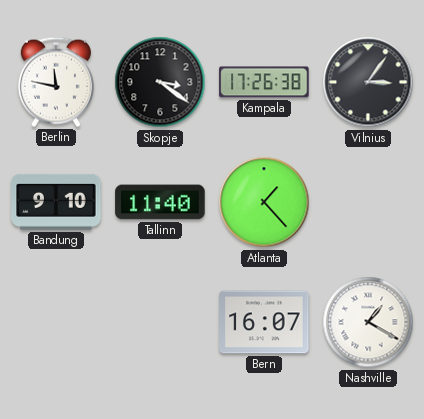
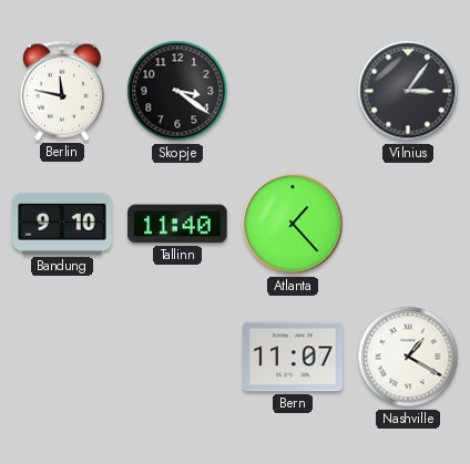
Kampala: 17:26 -> none (264, 82)
Bern: 16:07 -> 11:07 (293, 357)
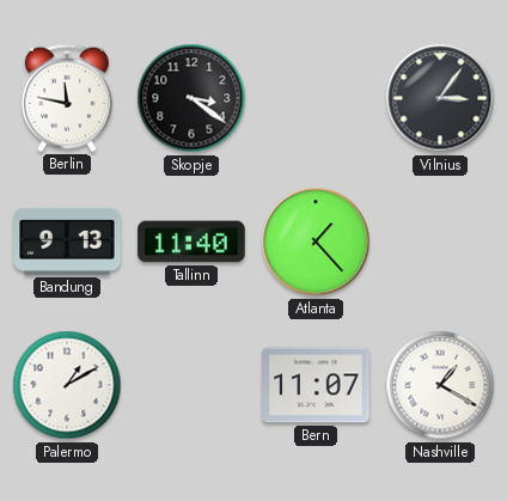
Bandung: 9:10 -> 9:13 (67, 242)
Palermo: none -> 1:10 (67, 385)
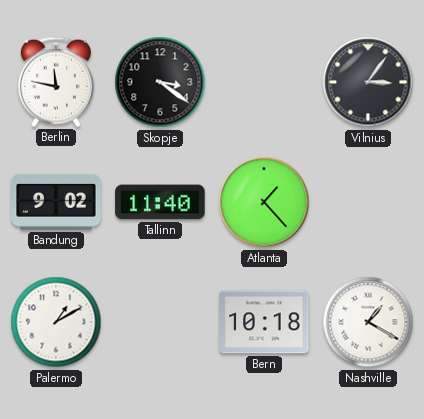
Bandung: 9:13 -> 9:02 (56, 202)
Bern: 11:07 -> 10:18 (264, 322)
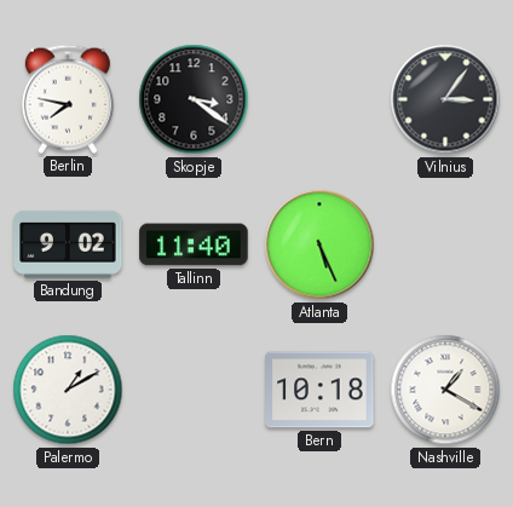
Berlin: 11:47 -> 7:47 (68, 99)
Atlanta: 1:23 -> 5:26 (319, 244)
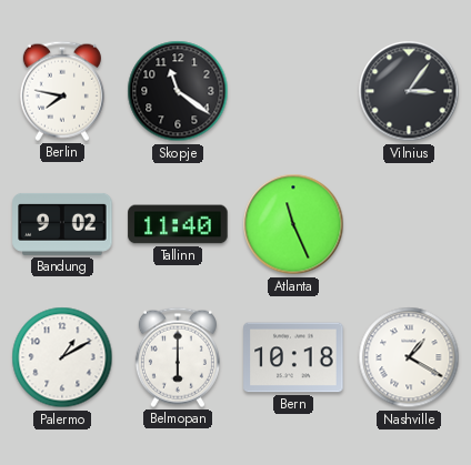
Skopje: 3:21 -> 11:21 (178, 91)
Atlanta: 5:26 -> 11:26 (293, 224)
Belmopan: none -> 6:00 (178, 357)
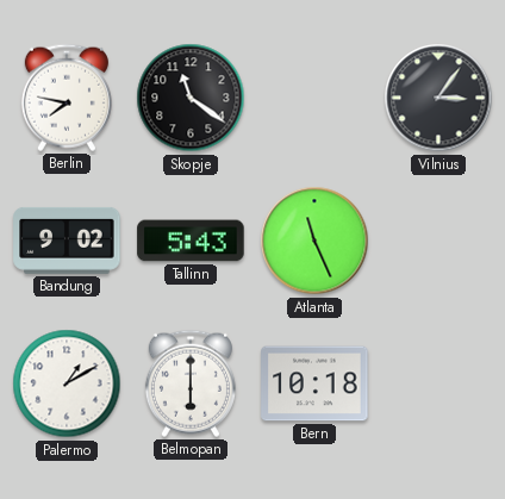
Tallinn: 11:40 -> 5:43 (191, 241)
Nashville: 1:20 -> none (409, 357)
